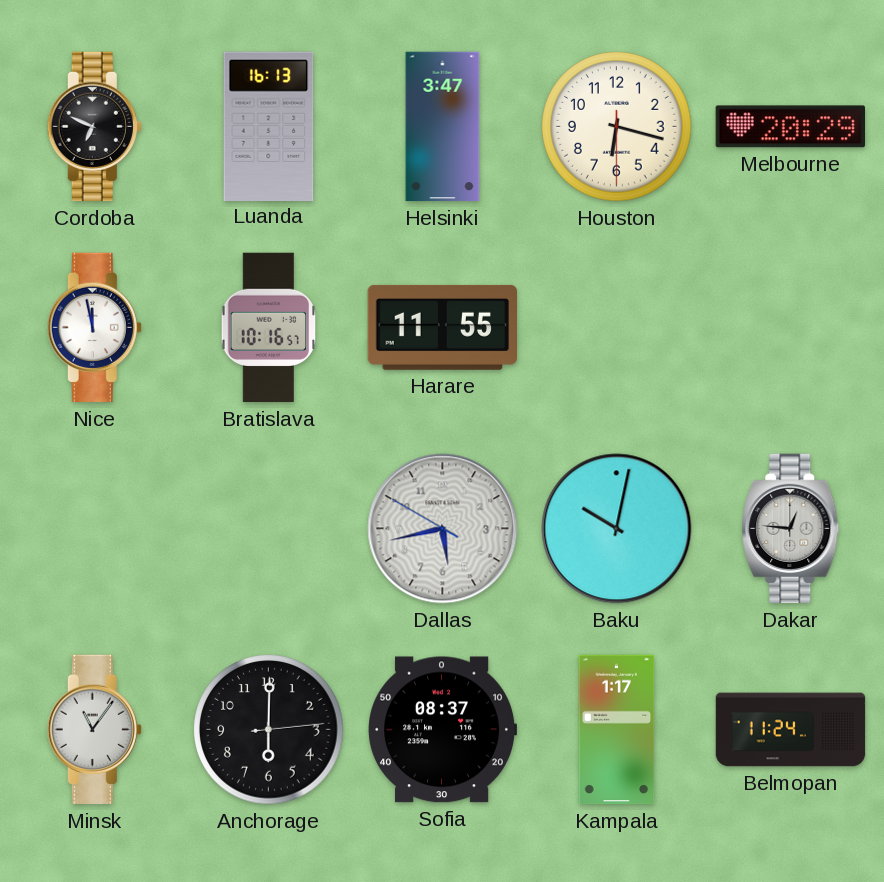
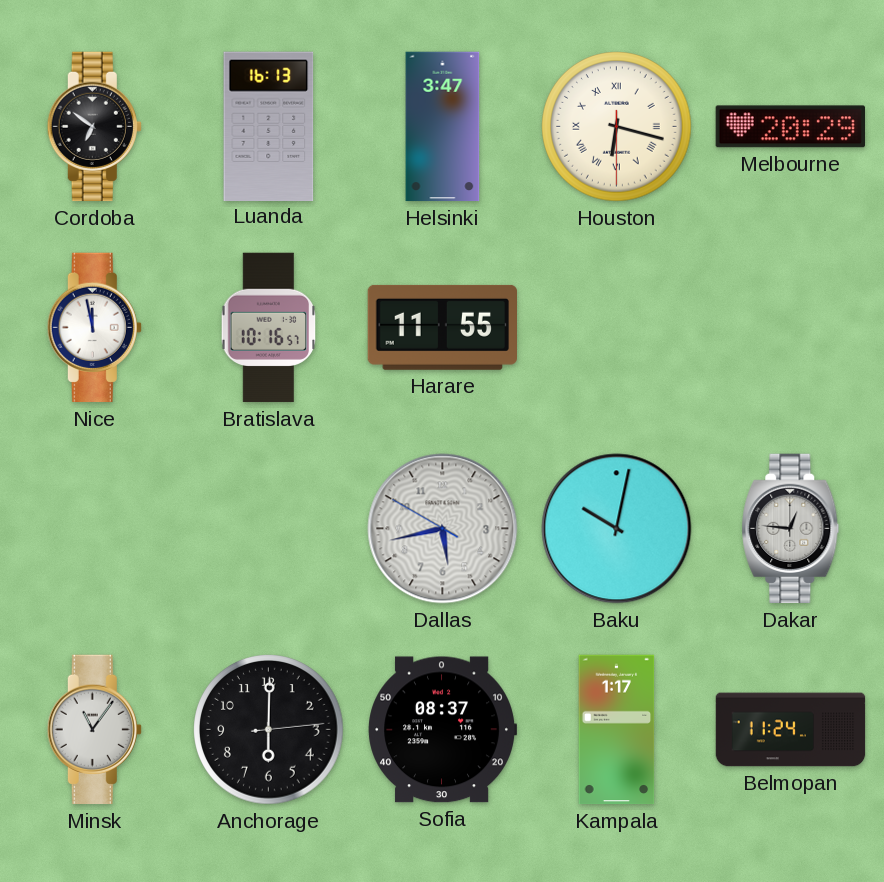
Cordoba: 6:49 -> 6:51 (94, 127)
Houston numerals: Arabic -> Roman (617, 127)
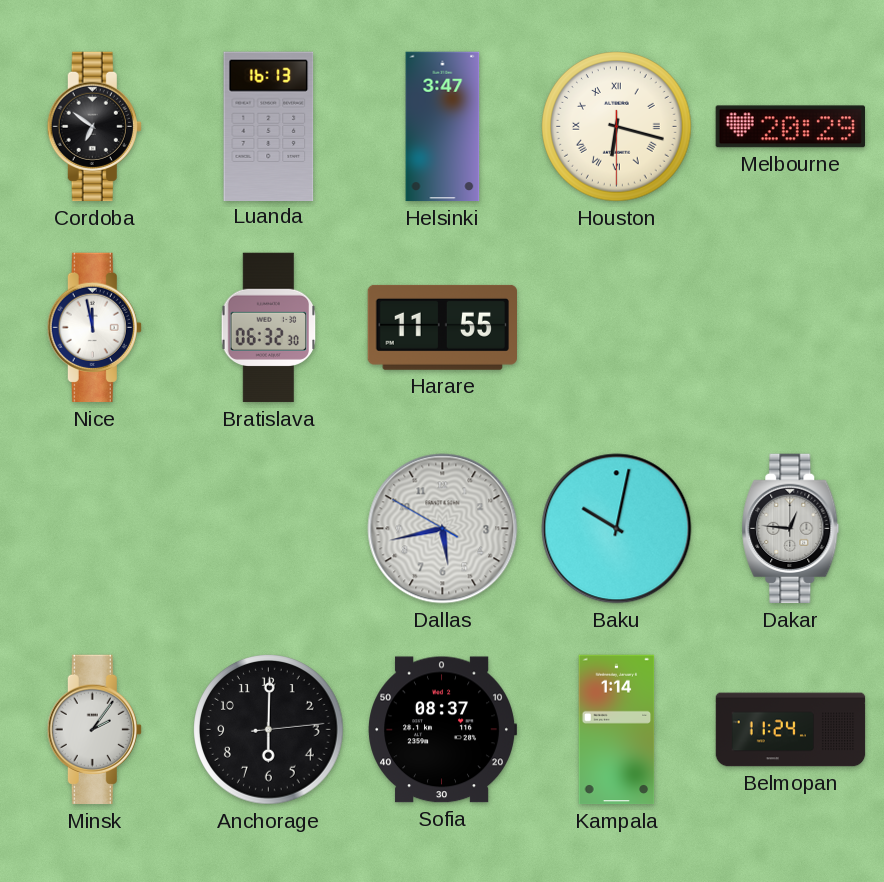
Bratislava: 10:16 -> 06:32 (269, 328)
Minsk: 11:06 -> 2:06 (94, 730)
Kampala: 1:17 -> 1:14 (617, 730)
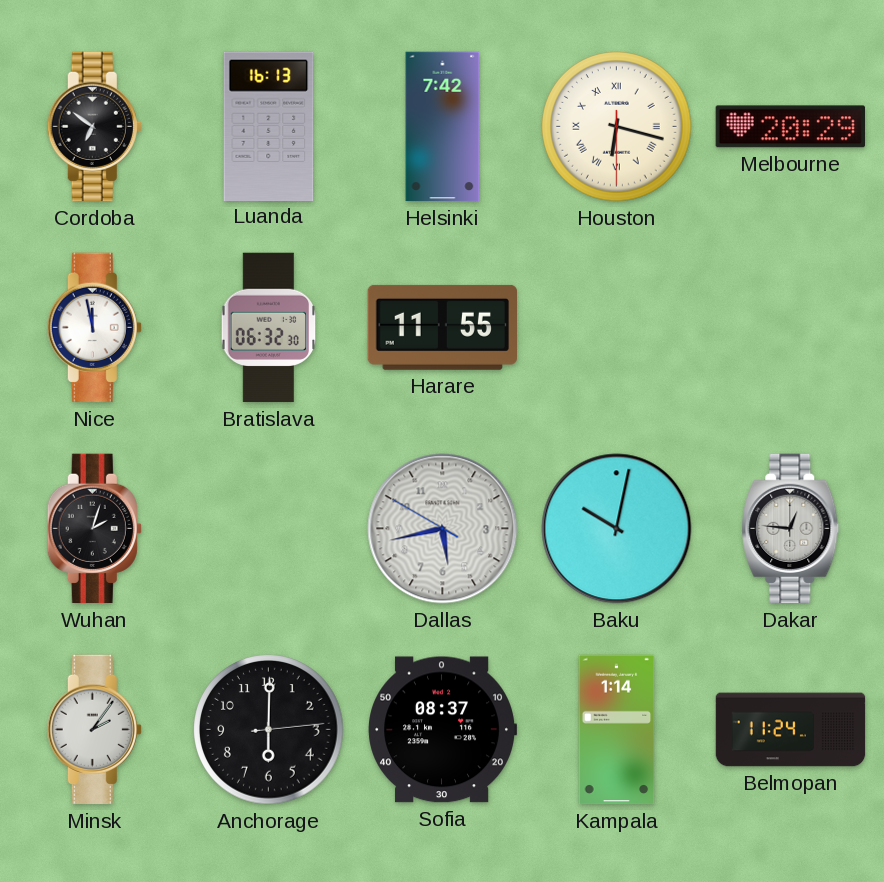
Helsinki: 3:47 -> 7:42 (443, 127)
Wuhan: none -> 2:03 (94, 529)
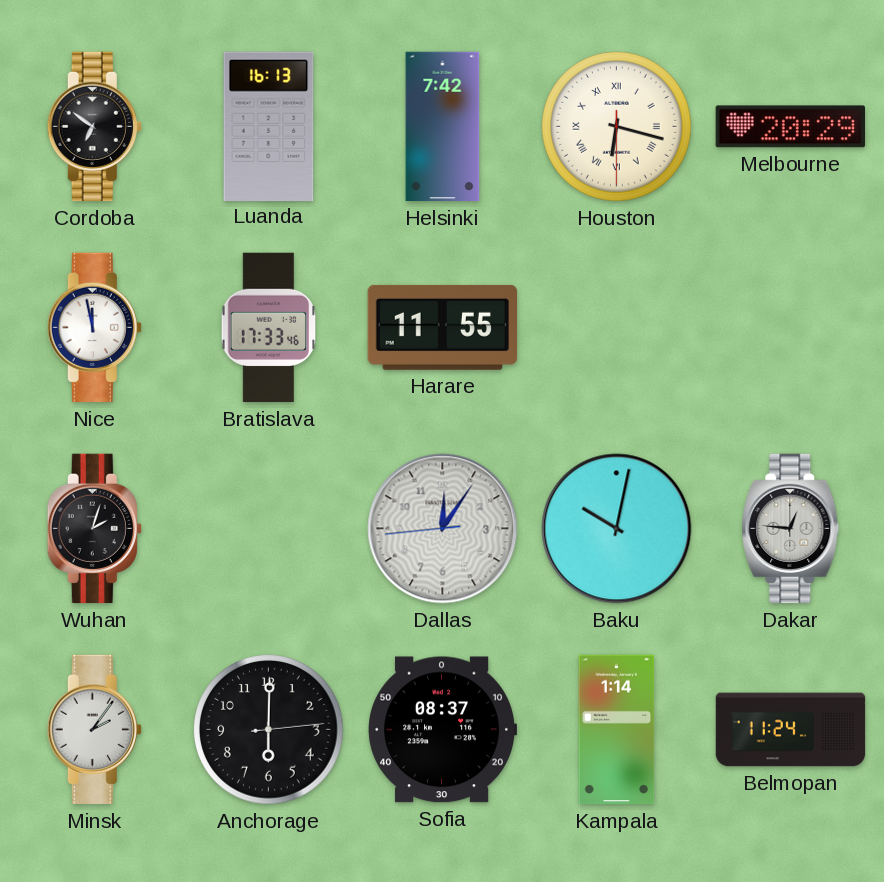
Bratislava: 06:32 -> 17:33 (269, 328)
Dallas: 5:42 -> 12:05 (443, 529)
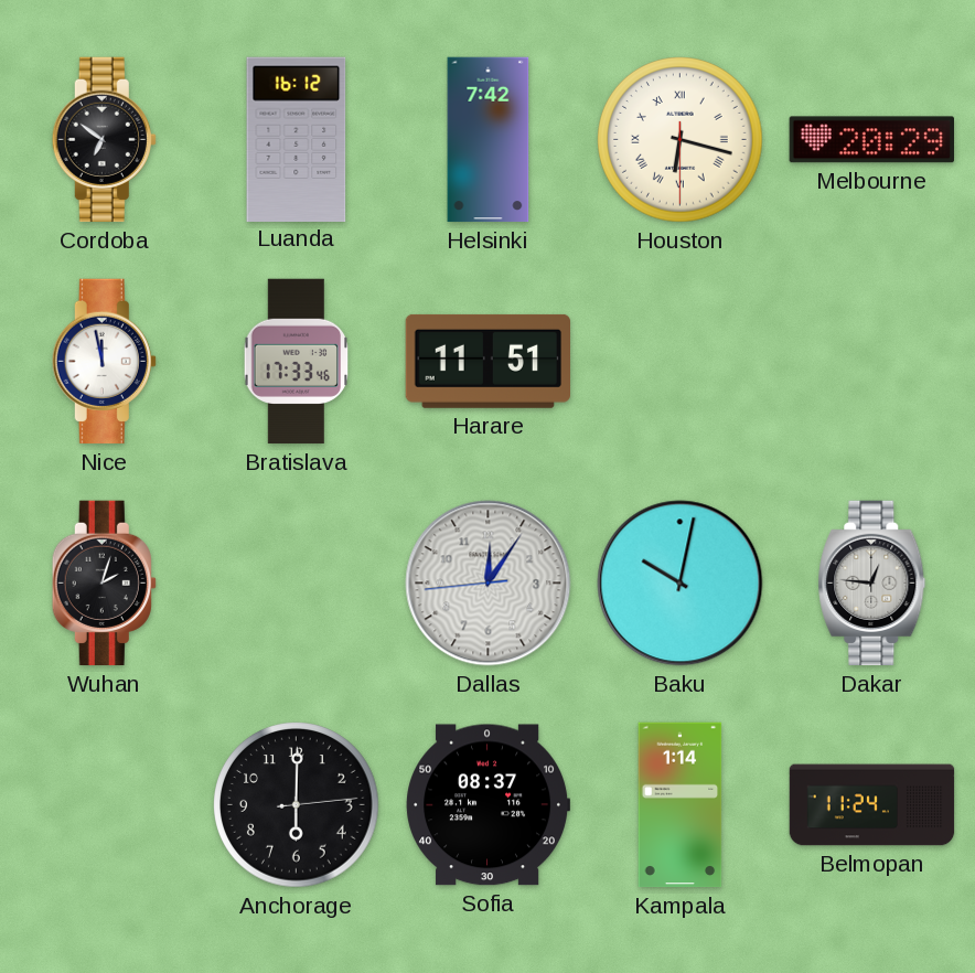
Luanda: 16:13 -> 16:12 (297, 139)
Harare: 11:55 -> 11:51 (489, 361)
Minsk: 2:06 -> none (94, 730)
